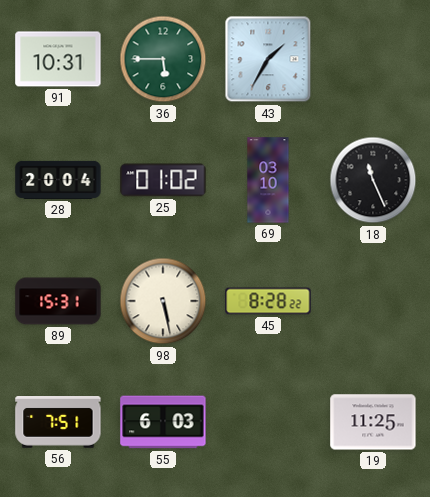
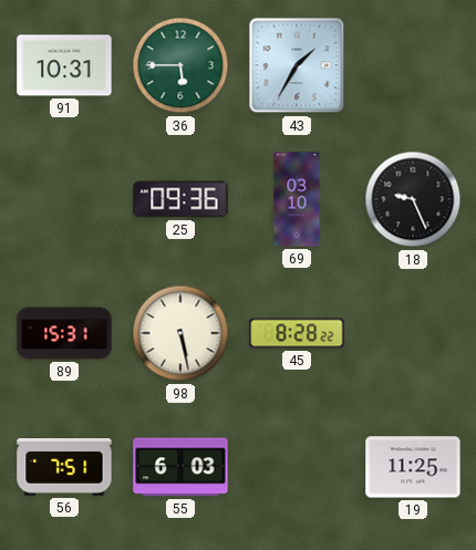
28: 20:04 -> none (58, 180)
25: 01:02 -> 09:36 (180, 199)
18: 11:26 -> 9:26 (413, 199)
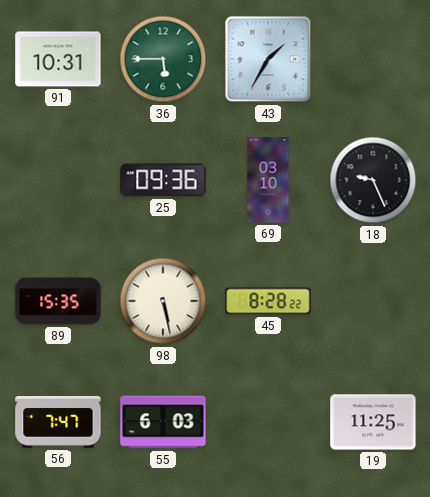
89: 15:31 -> 15:35 (58, 301)
56: 7:51 -> 7:47 (58, 423)
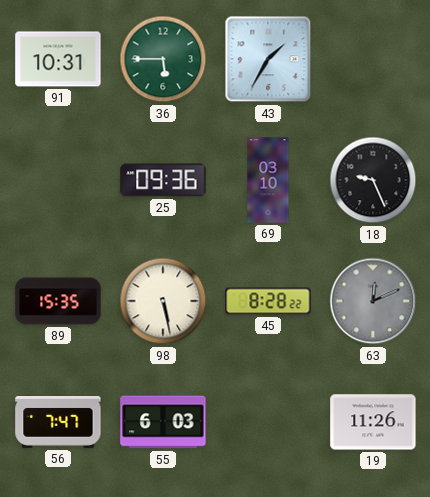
63: none -> 12:11 (373, 301)
19: 11:25 -> 11:26 (373, 422)
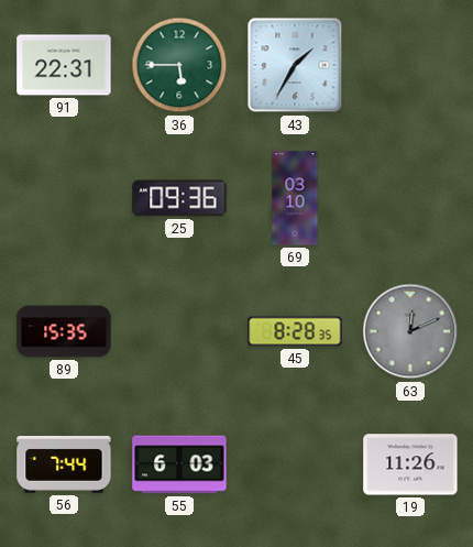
91: 10:31 -> 22:31 (64, 65)
18: 9:26 -> none (373, 180)
98: 5:28 -> none (163, 301)
45: 8:28:22 -> 8:28:35 (295, 331)
56: 7:47 -> 7:44 (64, 466)
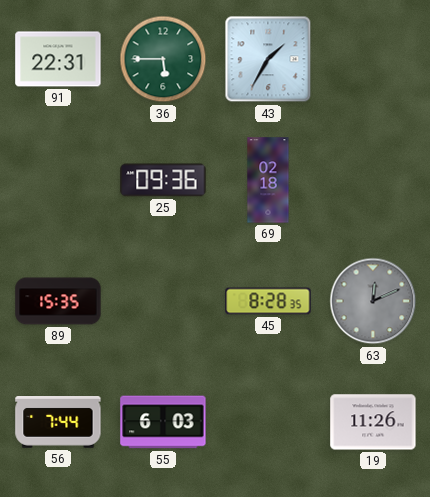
69: 03:10 -> 02:18 (268, 180)
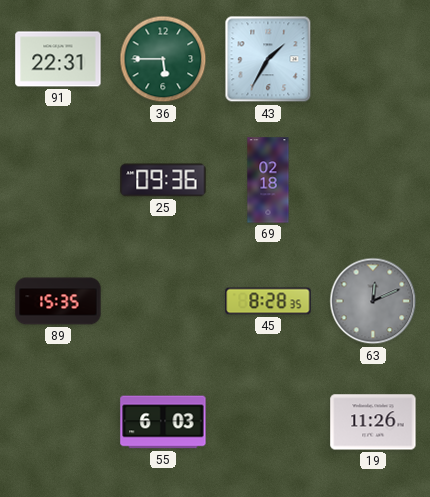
56: 7:44 -> none (58, 423)
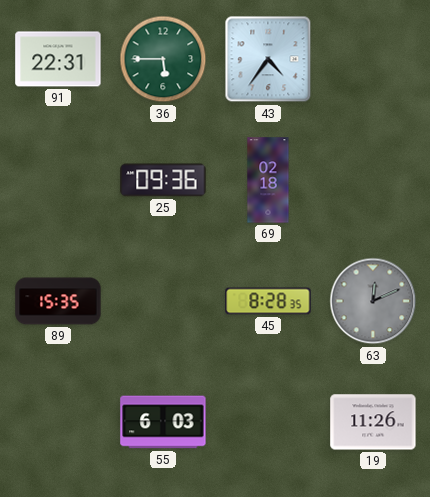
43: 1:35 -> 4:36 (268, 59)
